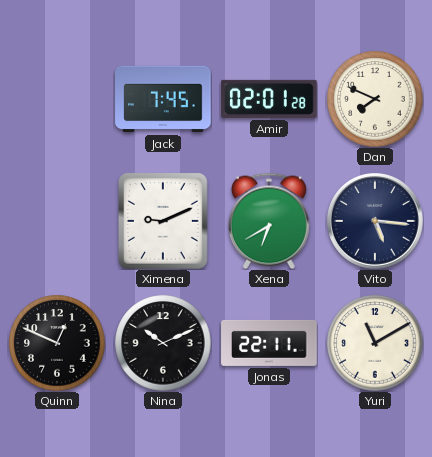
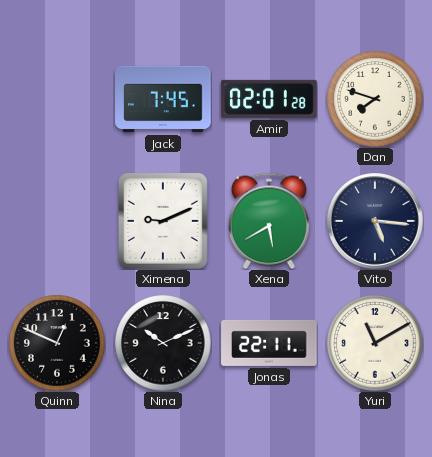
Dan: 7:49 -> 7:48 (375, 99)
Xena: 6:40 -> 5:40 (269, 221)
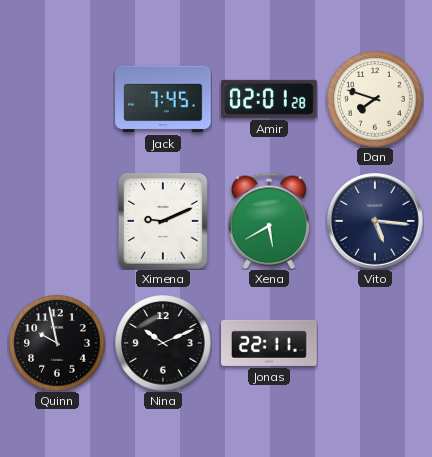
Quinn: 12:49 -> 9:58 (57, 343)
Yuri: 11:10 -> none (375, 343)
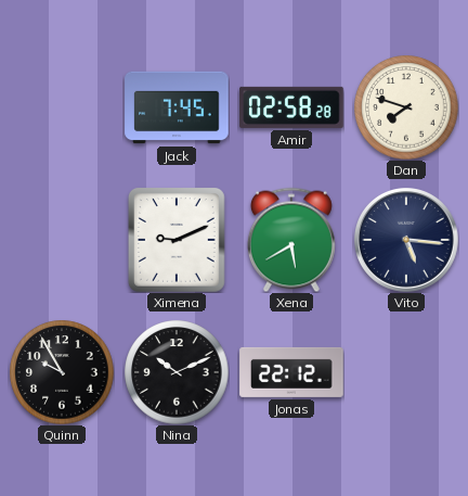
Amir: 02:01 -> 02:58 (291, 107)
Quinn: 9:58 -> 9:55 (62, 372)
Jonas: 22:11 -> 22:12 (291, 372)
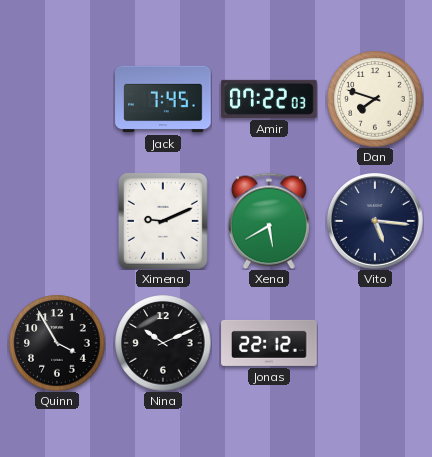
Amir: 02:58 -> 07:22 (269, 99)
Quinn: 9:55 -> 3:55 (57, 343)
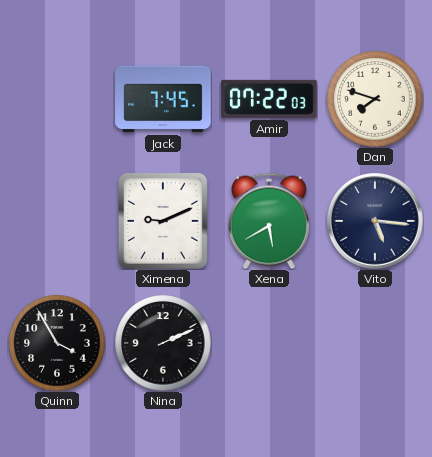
Nina: 10:11 -> 2:11 (163, 343)
Jonas: 22:12 -> none (269, 343)
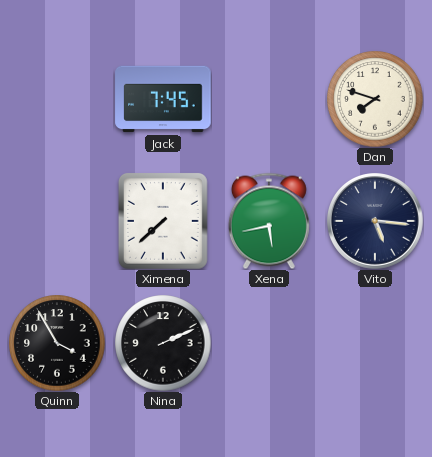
Amir: 07:22 -> none (269, 99)
Ximena: 9:11 -> 7:38 (163, 221)
Xena: 5:40 -> 5:43 (269, 221)
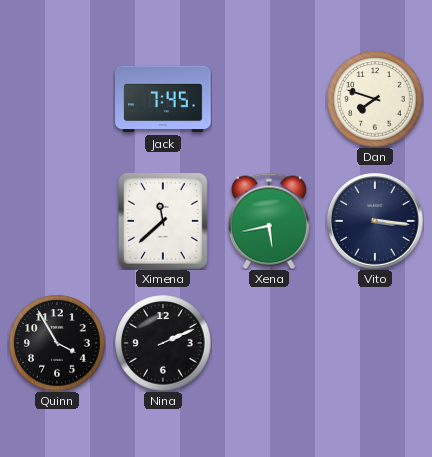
Ximena: 7:38 -> 11:38 (163, 221)
Vito: 5:16 -> 3:16 (376, 222)
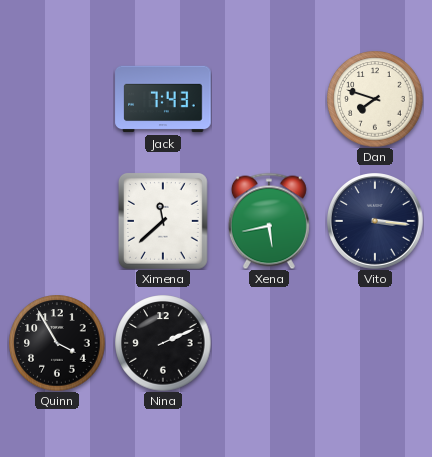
Jack: 7:45 -> 7:43 (163, 99)
